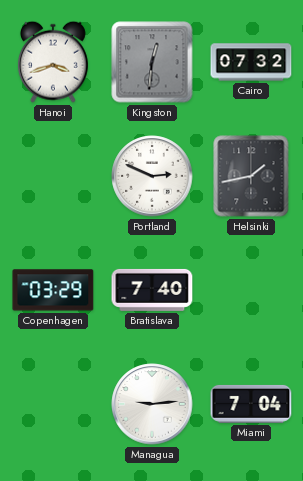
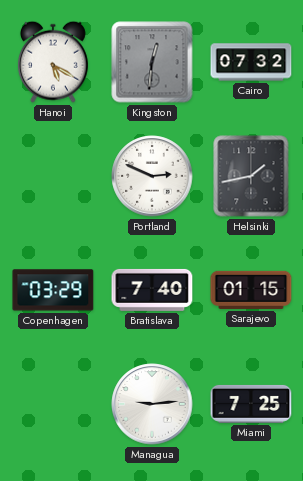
Hanoi: 3:42 -> 5:20 (53, 62)
Sarajevo: none -> 01:15 (251, 290)
Miami: 7:04 -> 7:25 (251, 404)
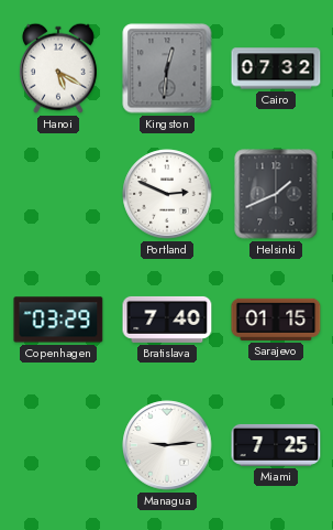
Helsinki: 1:43 -> 1:41 (276, 194)
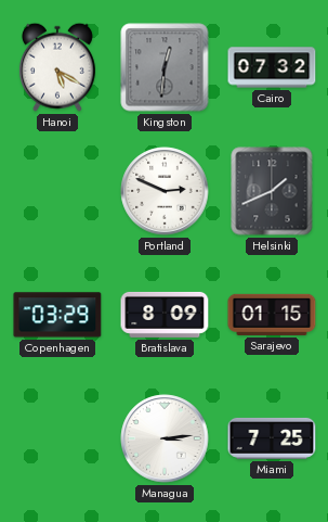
Bratislava: 7:40 -> 8:09 (165, 315)
Managua: 9:14 -> 3:14 (165, 438)
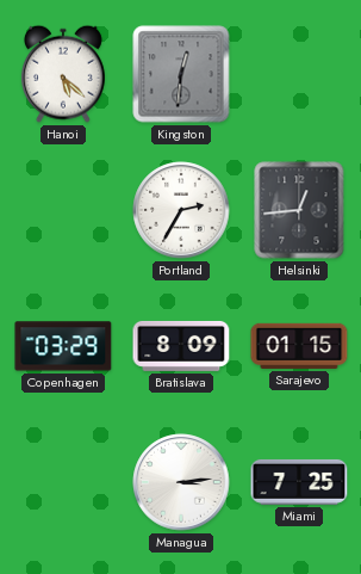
Hanoi: 5:20 -> 5:22 (63, 74)
Cairo: 07:32 -> none (272, 67)
Portland: 2:49 -> 2:35 (181, 210)
Helsinki: 1:41 -> 12:44 (299, 210)
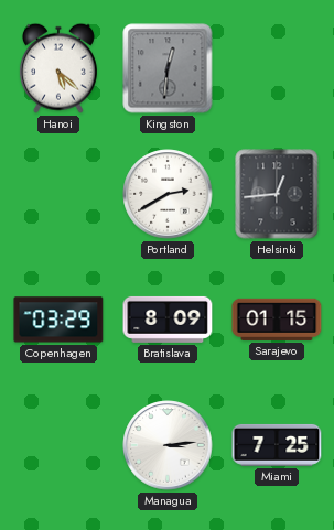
Portland: 2:35 -> 2:40 (168, 194)
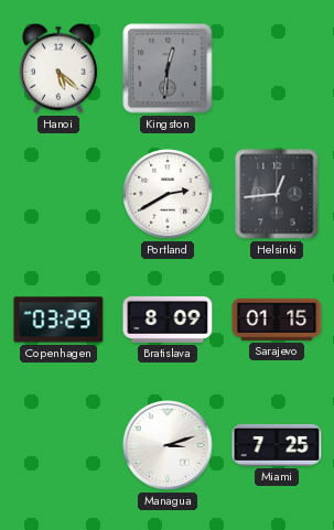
Managua: 3:14 -> 3:12 (168, 445)
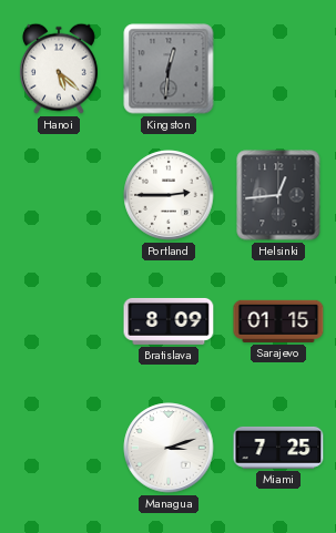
Portland: 2:40 -> 2:45 (169, 195)
Copenhagen: 03:29 -> none (58, 320)
